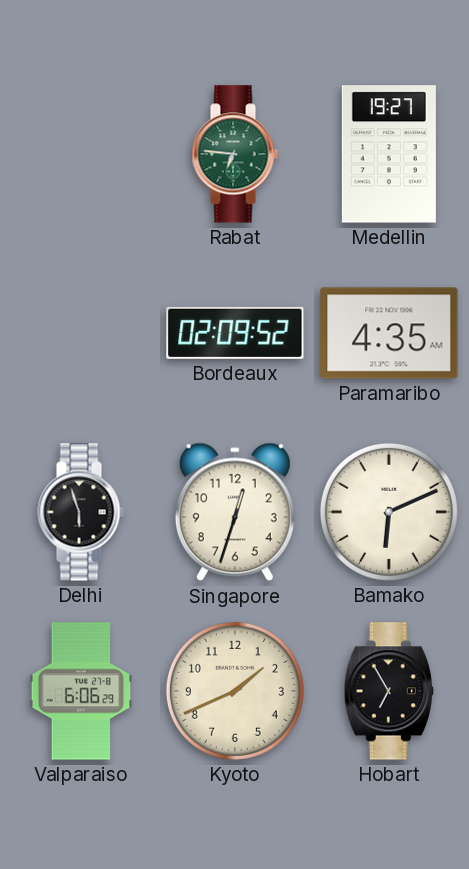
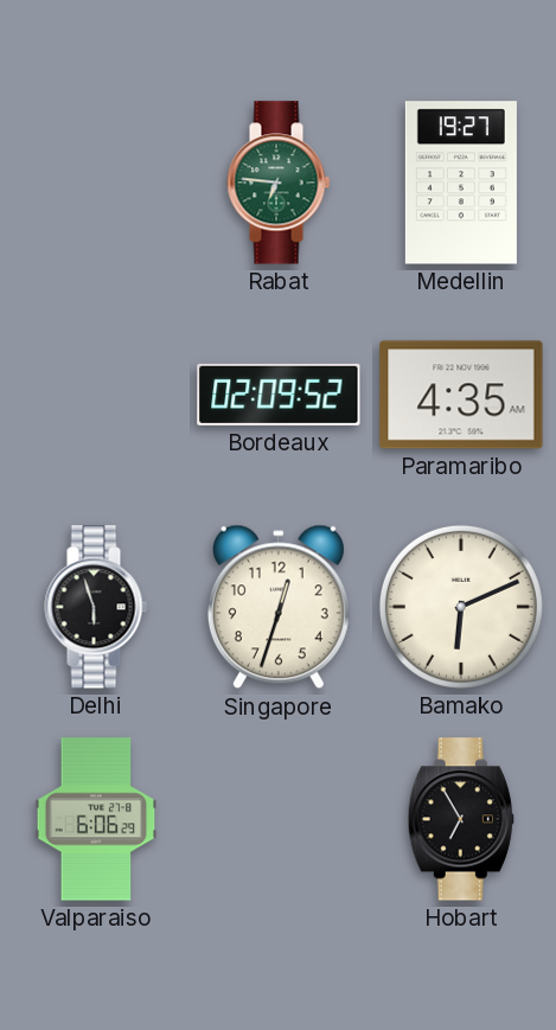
Kyoto: 1:41 -> none (235, 691)
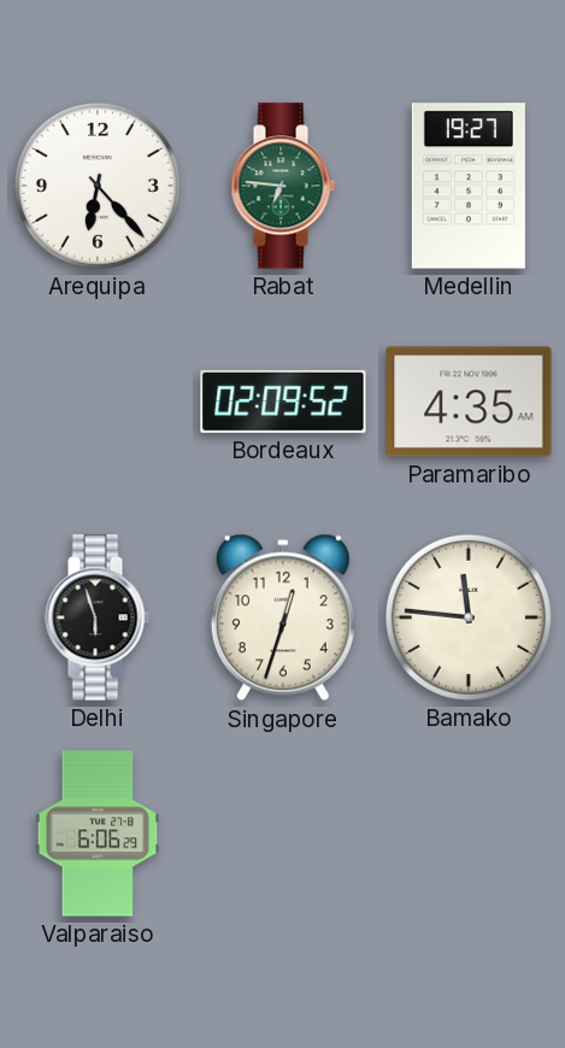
Arequipa: none -> 6:23 (98, 186)
Bamako: 6:11 -> 11:46 (469, 617)
Hobart: 6:55 -> none (461, 819)
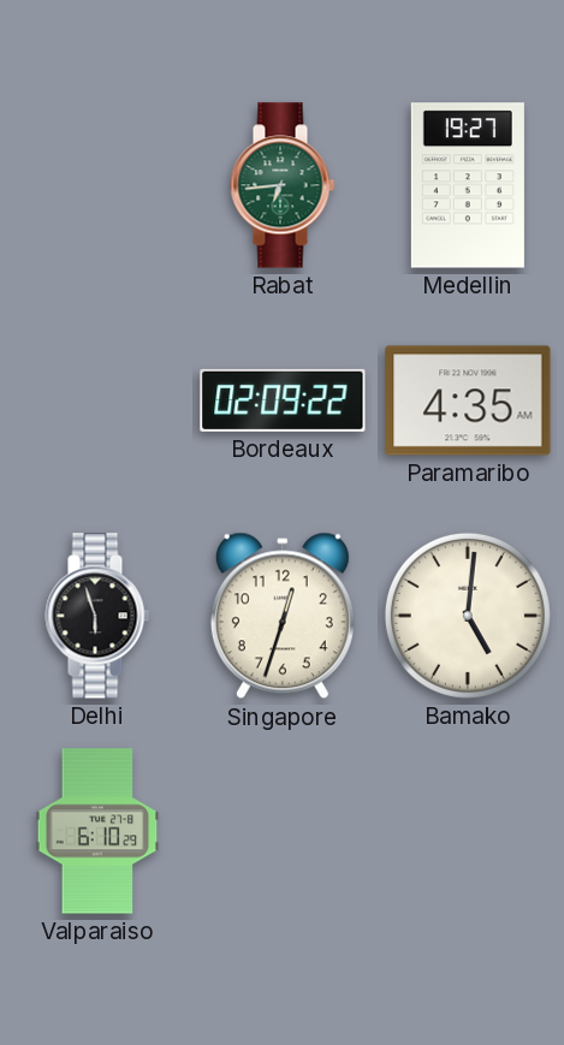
Arequipa: 6:23 -> none (98, 186)
Rabat: 6:46 -> 6:44 (283, 185)
Bordeaux: 02:09:52 -> 02:09:22 (283, 400)
Bamako: 11:46 -> 5:01 (468, 616)
Valparaiso: 6:06 -> 6:10 (97, 831)
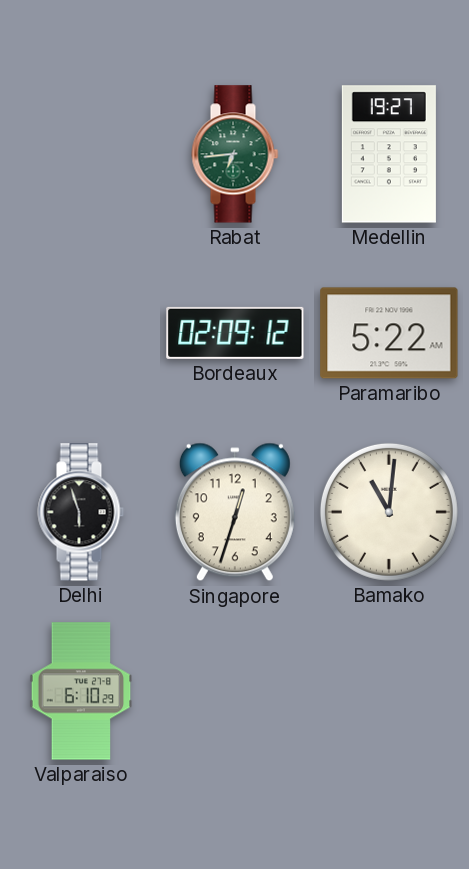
Bordeaux: 02:09:22 -> 02:09:12 (235, 333)
Paramaribo: 4:35 -> 5:22 (389, 333)
Bamako: 5:01 -> 11:01 (389, 512)
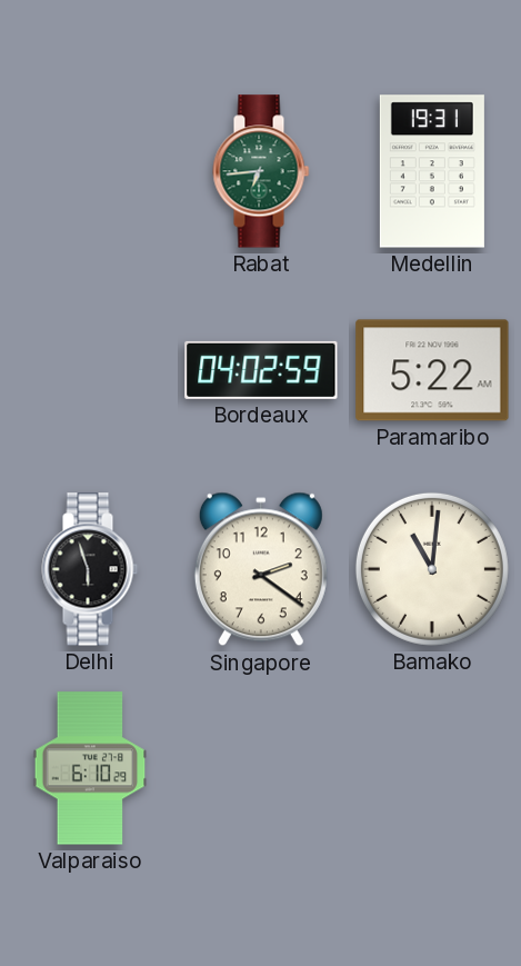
Medellin: 19:27 -> 19:31 (432, 171)
Bordeaux: 02:09 -> 04:02 (261, 370)
Singapore: 12:33 -> 2:21 (261, 569)
